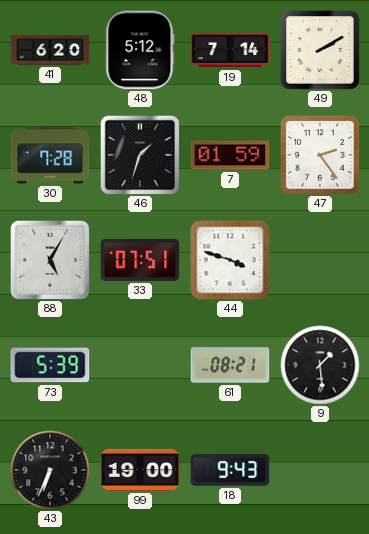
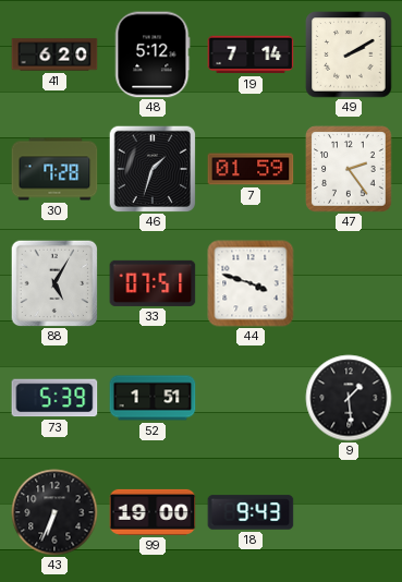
52: none -> 1:51 (153, 398)
61: 08:21 -> none (230, 365)
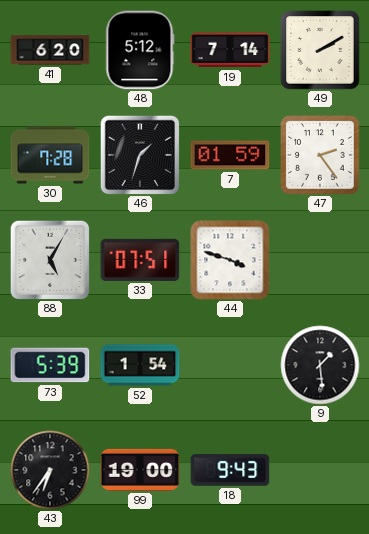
52: 1:51 -> 1:54 (140, 365)
43: 6:34 -> 6:36 (50, 470)
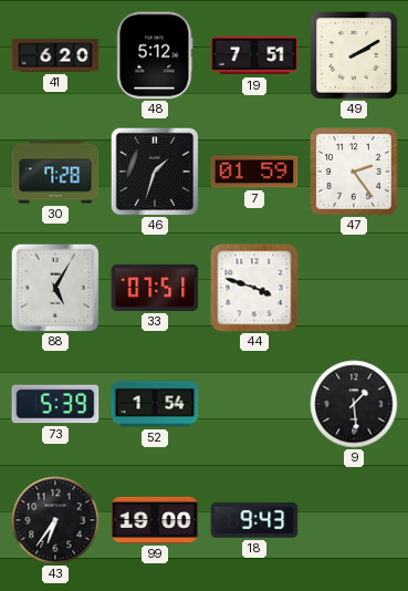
19: 7:14 -> 7:51 (254, 55)
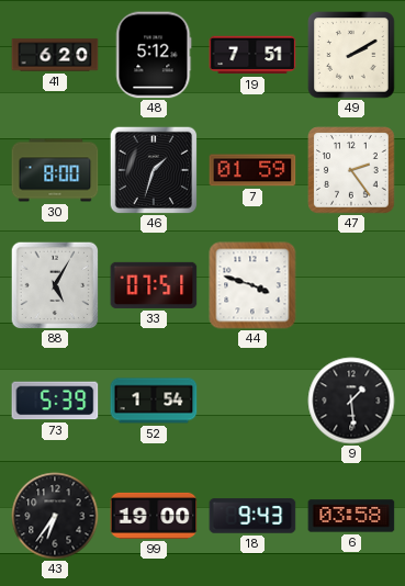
30: 7:28 -> 8:00 (55, 170)
6: none -> 03:58 (351, 516)
